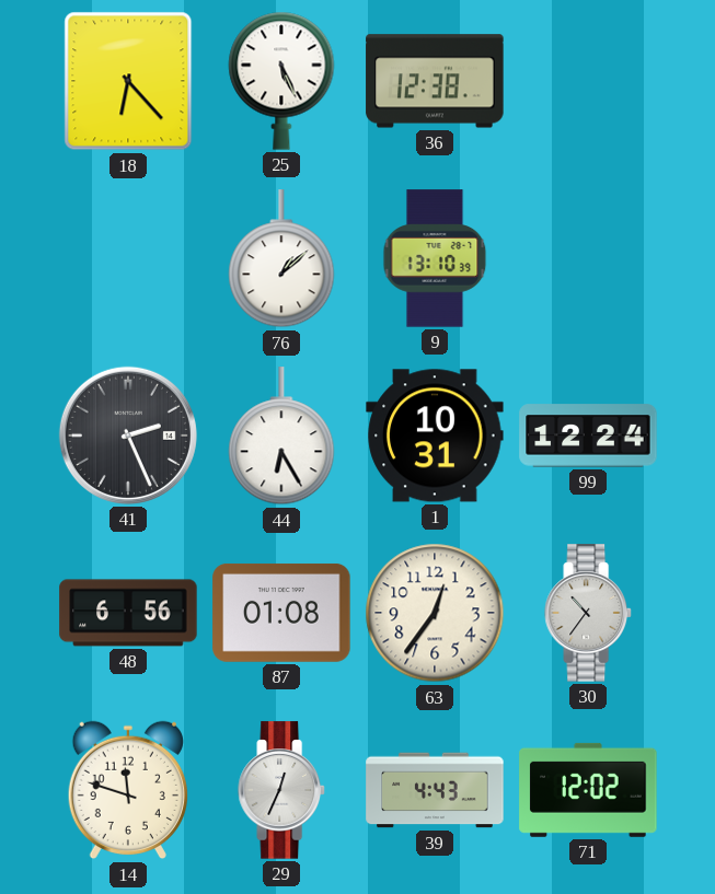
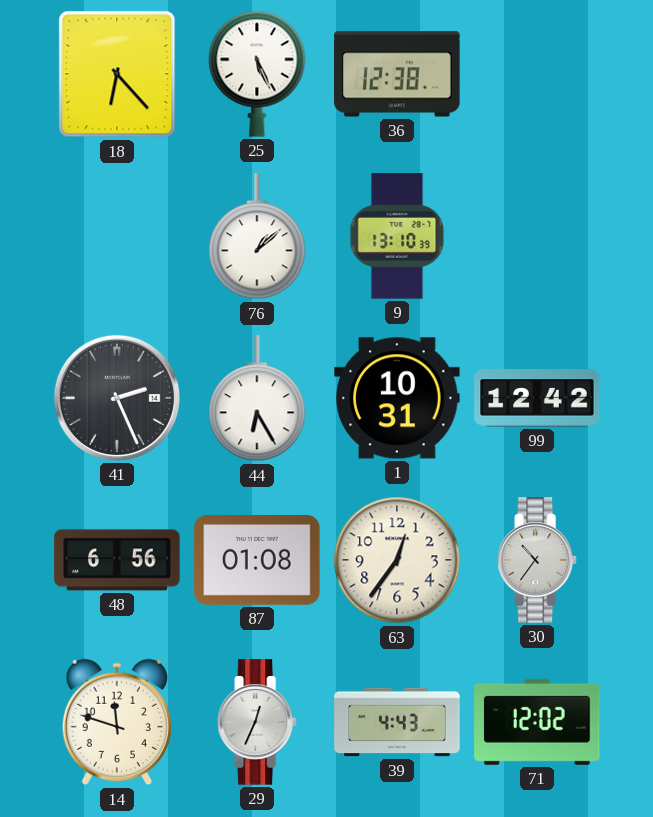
99: 12:24 -> 12:42 (537, 398)
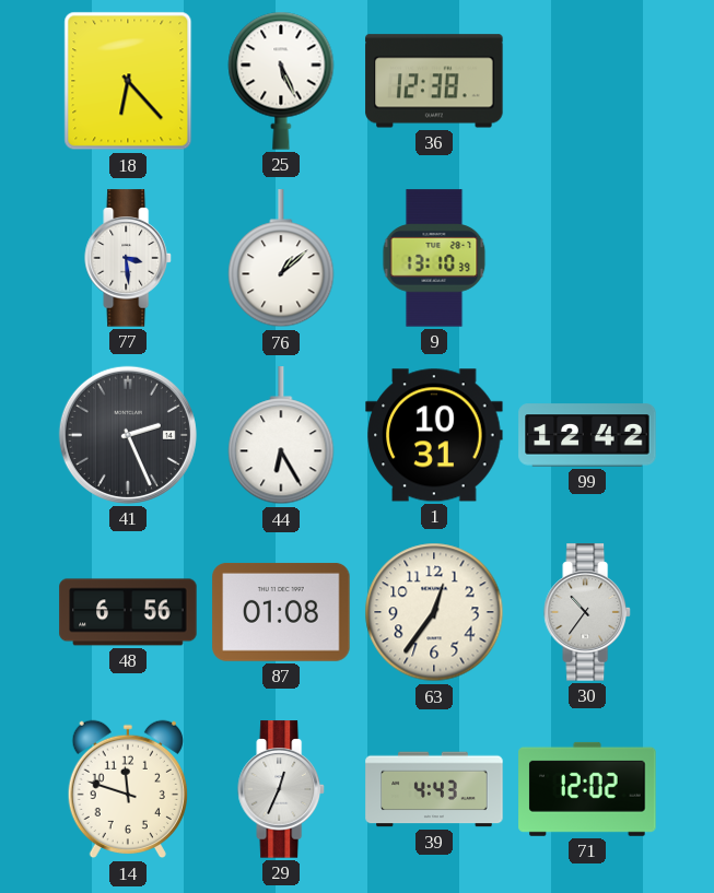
77: none -> 3:29 (128, 258)
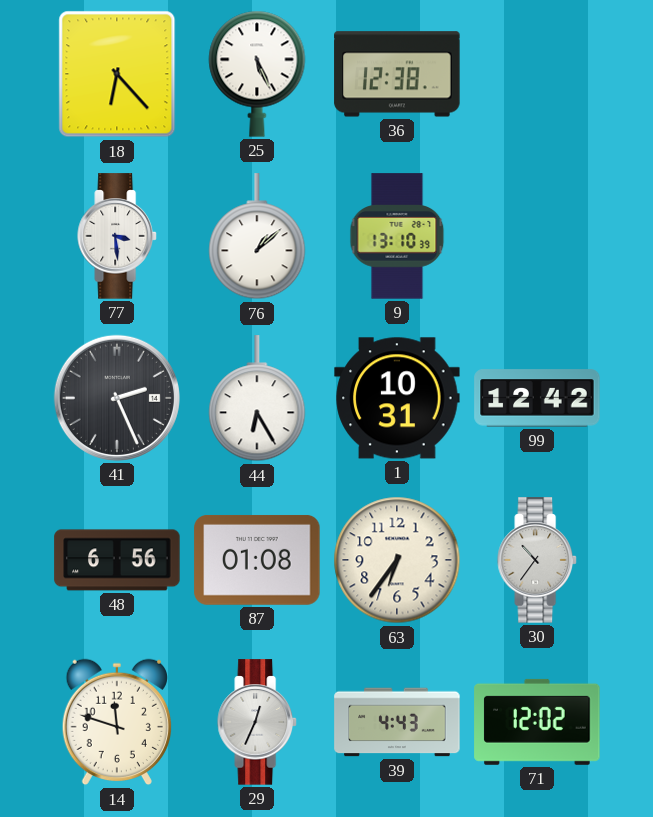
63: 12:36 -> 6:36 (397, 560)
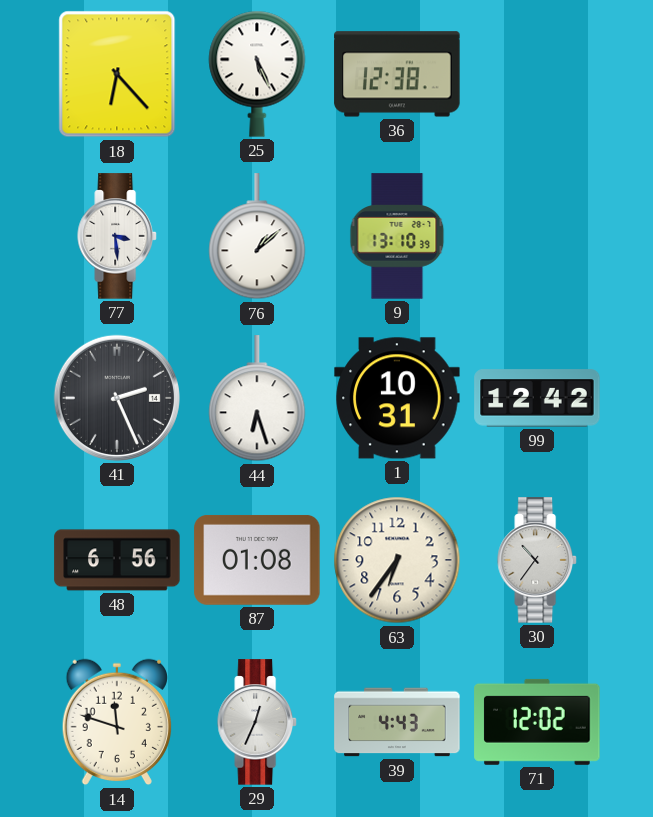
44: 6:25 -> 6:27 (257, 399)
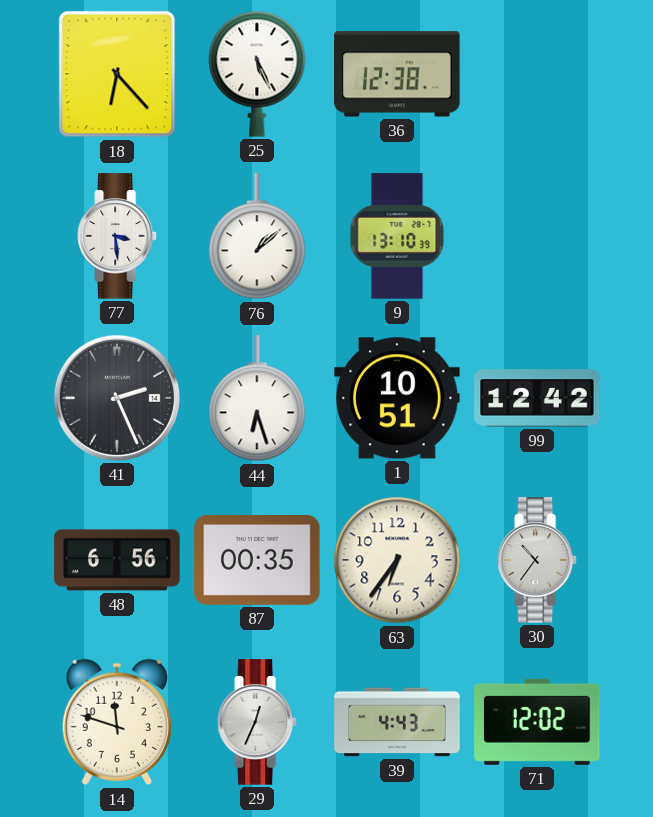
1: 10:31 -> 10:51 (397, 398)
87: 01:08 -> 00:35 (257, 560)
